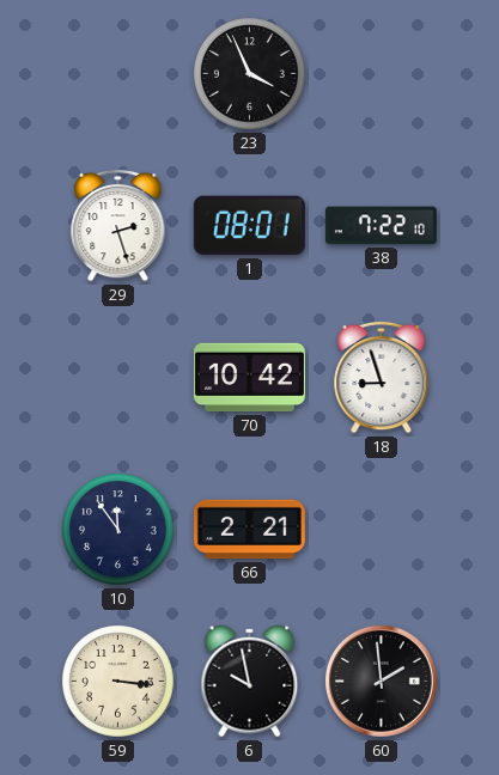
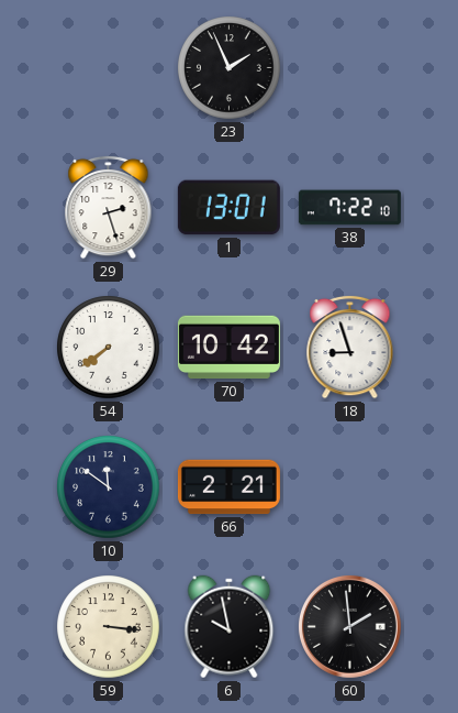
23: 3:56 -> 1:56 (230, 68)
1: 08:01 -> 13:01 (228, 208)
54: none -> 7:39 (109, 348)
10: 11:54 -> 11:51 (109, 487)
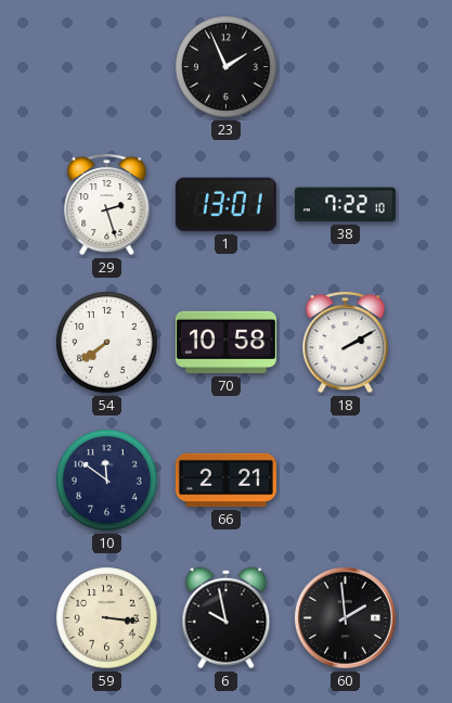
70: 10:42 -> 10:58 (225, 343)
18: 8:57 -> 2:10 (346, 342)
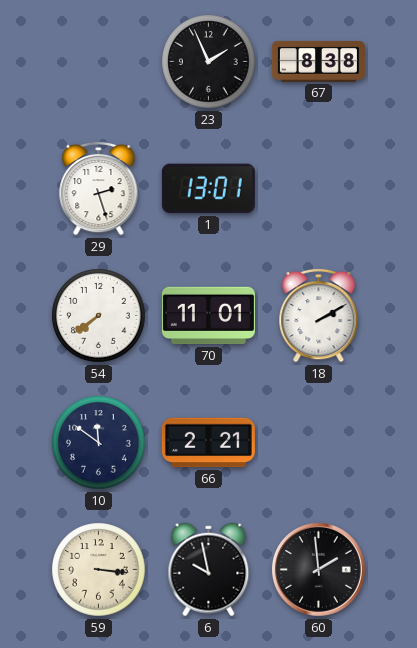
67: none -> 8:38 (318, 61)
38: 7:22 -> none (345, 205)
70: 10:58 -> 11:01 (208, 316)
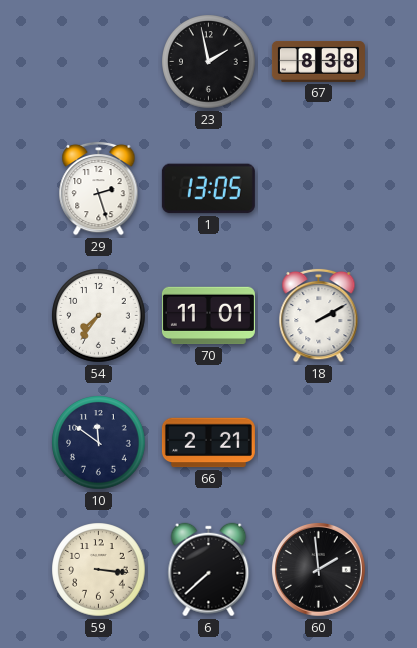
23: 1:56 -> 1:58 (209, 62)
1: 13:01 -> 13:05 (208, 189)
54: 7:39 -> 7:36 (99, 316)
6: 9:58 -> 7:38 (209, 570)
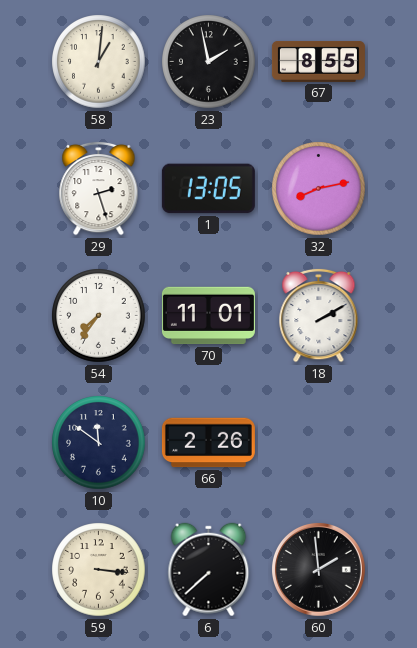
58: none -> 1:01 (99, 62)
67: 8:38 -> 8:55 (318, 61)
32: none -> 8:13 (319, 189)
66: 2:21 -> 2:26 (208, 443)
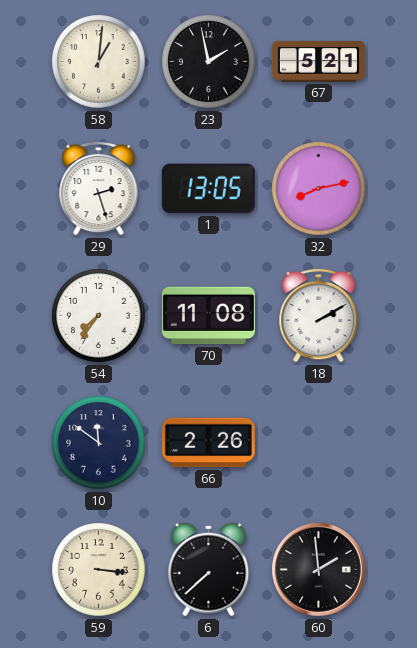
67: 8:55 -> 5:21 (318, 61)
70: 11:01 -> 11:08 (208, 316)
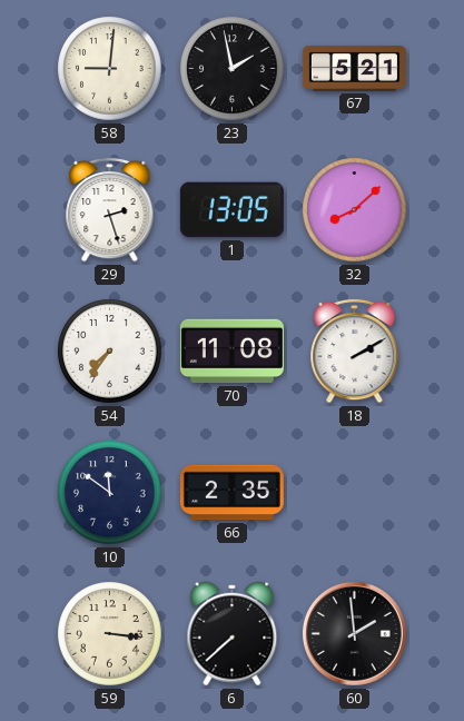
58: 1:01 -> 9:01 (110, 69)
32: 8:13 -> 8:08 (355, 210)
66: 2:26 -> 2:35 (231, 493)
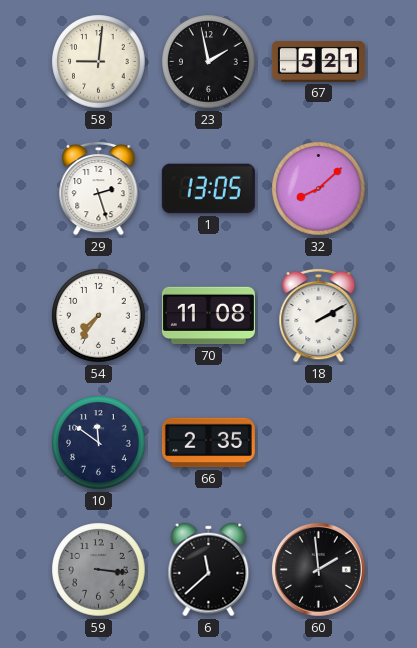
59 dial: cream -> grey (99, 570)
6: 7:38 -> 11:38 (209, 570)
